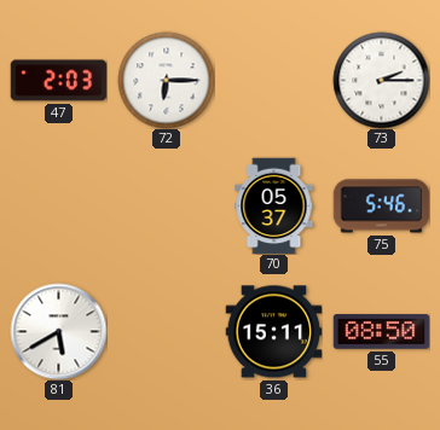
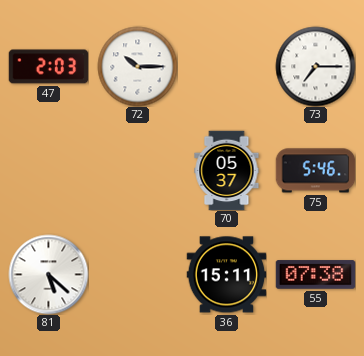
72: 6:15 -> 10:15 (137, 66)
73: 2:15 -> 7:15 (315, 66)
81: 5:40 -> 5:22 (48, 274)
55: 08:50 -> 07:38 (315, 275)
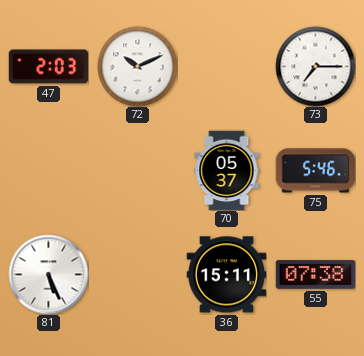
72: 10:15 -> 10:11 (137, 66)
81: 5:22 -> 5:26 (48, 274)
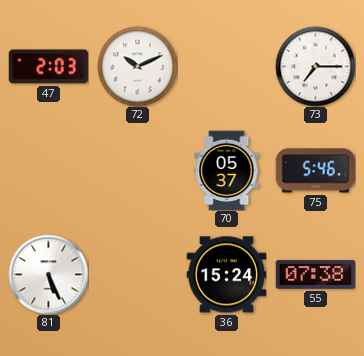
36: 15:11 -> 15:24 (226, 275)
